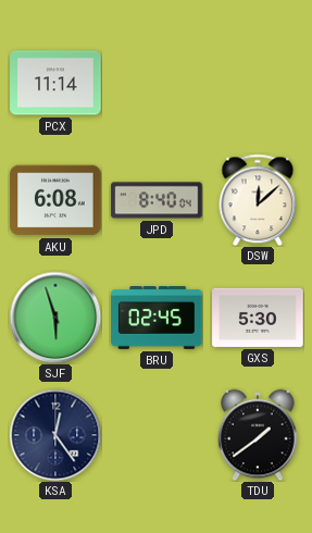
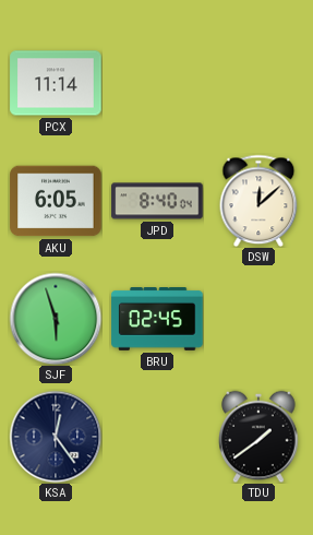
AKU: 6:08 -> 6:05 (56, 201)
GXS: 5:30 -> none (258, 318)
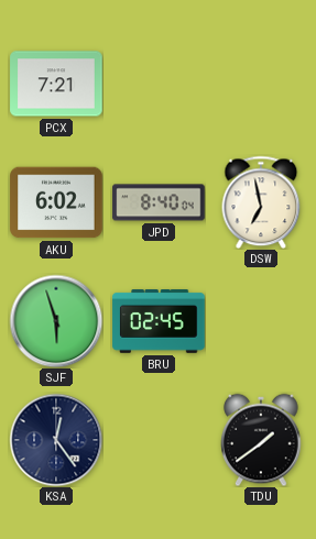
PCX: 11:14 -> 7:21 (56, 84)
AKU: 6:05 -> 6:02 (56, 202)
DSW: 12:08 -> 6:58 (261, 202)
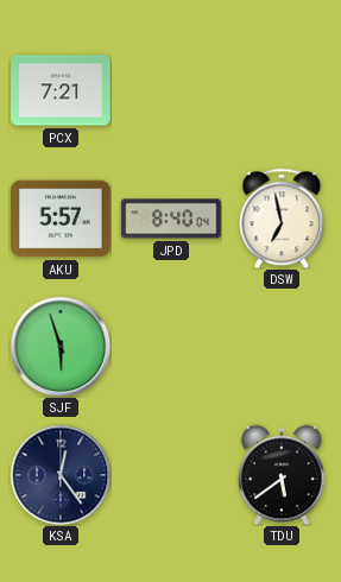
AKU: 6:02 -> 5:57 (61, 219)
BRU: 02:45 -> none (159, 322)
TDU: 1:39 -> 5:39 (282, 475)
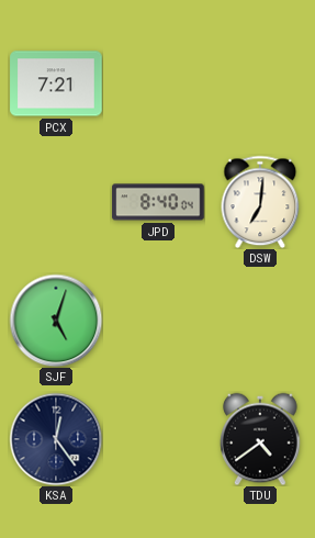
AKU: 5:57 -> none (61, 219)
DSW: 6:58 -> 7:01 (260, 202)
SJF: 5:57 -> 5:03 (56, 321)
TDU: 5:39 -> 4:39 (260, 439)
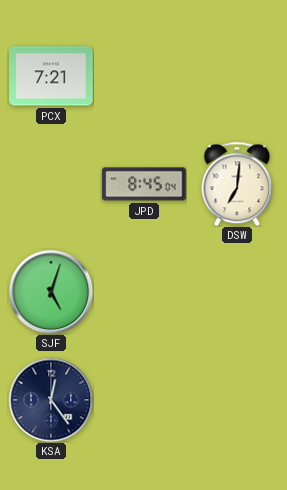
JPD: 8:40 -> 8:45 (144, 184)
TDU: 4:39 -> none (260, 439)
